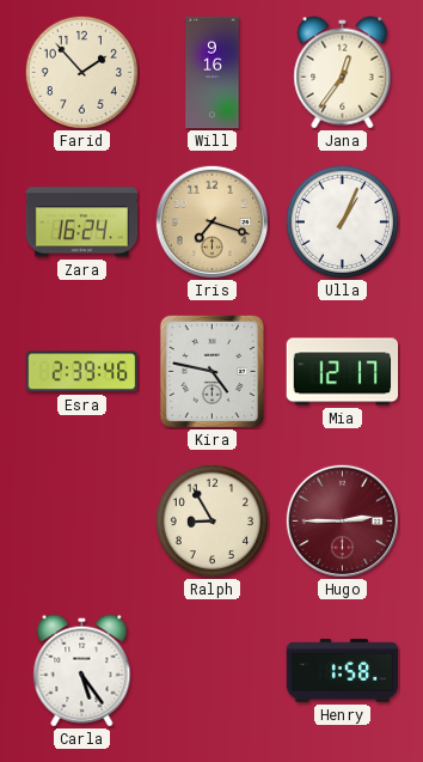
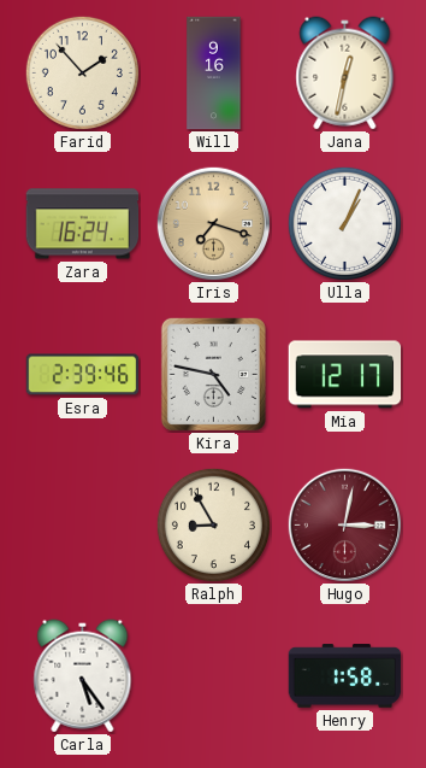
Jana: 12:36 -> 12:32 (345, 74)
Hugo: 2:45 -> 3:02 (344, 524)
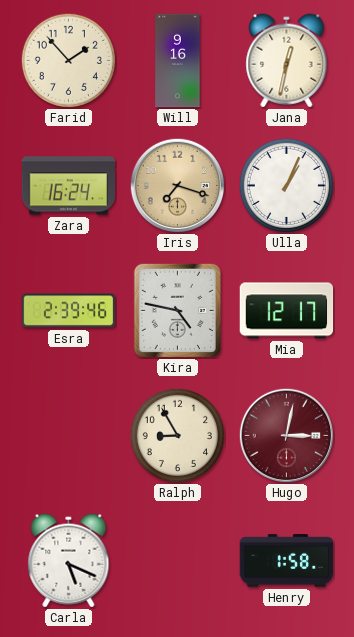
Carla: 5:24 -> 5:19 (69, 561)
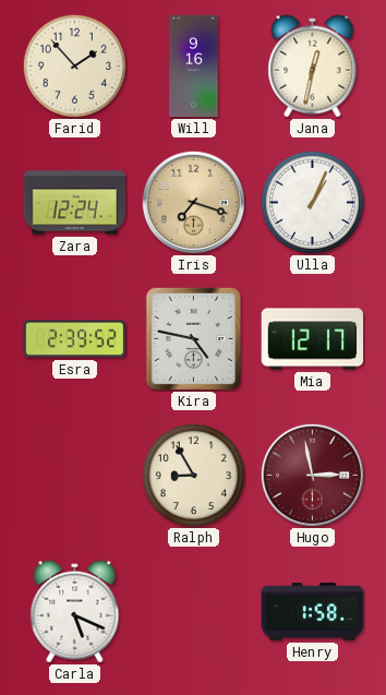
Zara: 16:24 -> 12:24 (75, 203)
Esra: 2:39:46 -> 2:39:52 (75, 339)
Hugo: 3:02 -> 2:58 (312, 475)
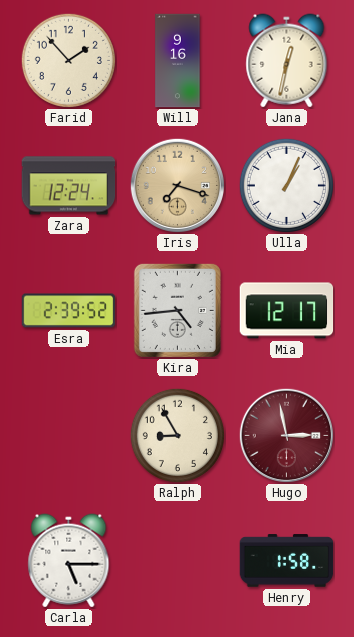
Kira: 4:47 -> 4:44 (177, 310)
Carla: 5:19 -> 5:15 (69, 561)
